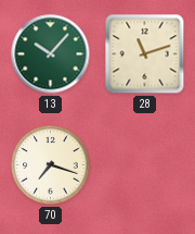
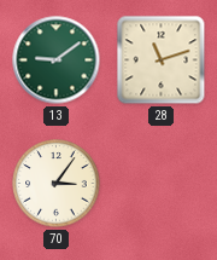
13: 10:07 -> 9:09 (57, 60)
70: 7:18 -> 3:06 (57, 184)
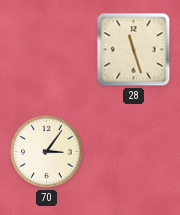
13: 9:09 -> none (57, 60)
28: 11:12 -> 11:27 (134, 50)
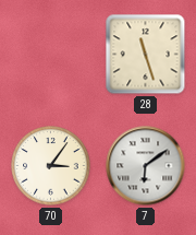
7: none -> 6:09 (146, 166)
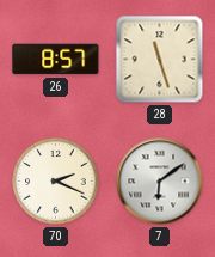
26: none -> 8:57 (56, 60)
70: 3:06 -> 2:19 (56, 182)
